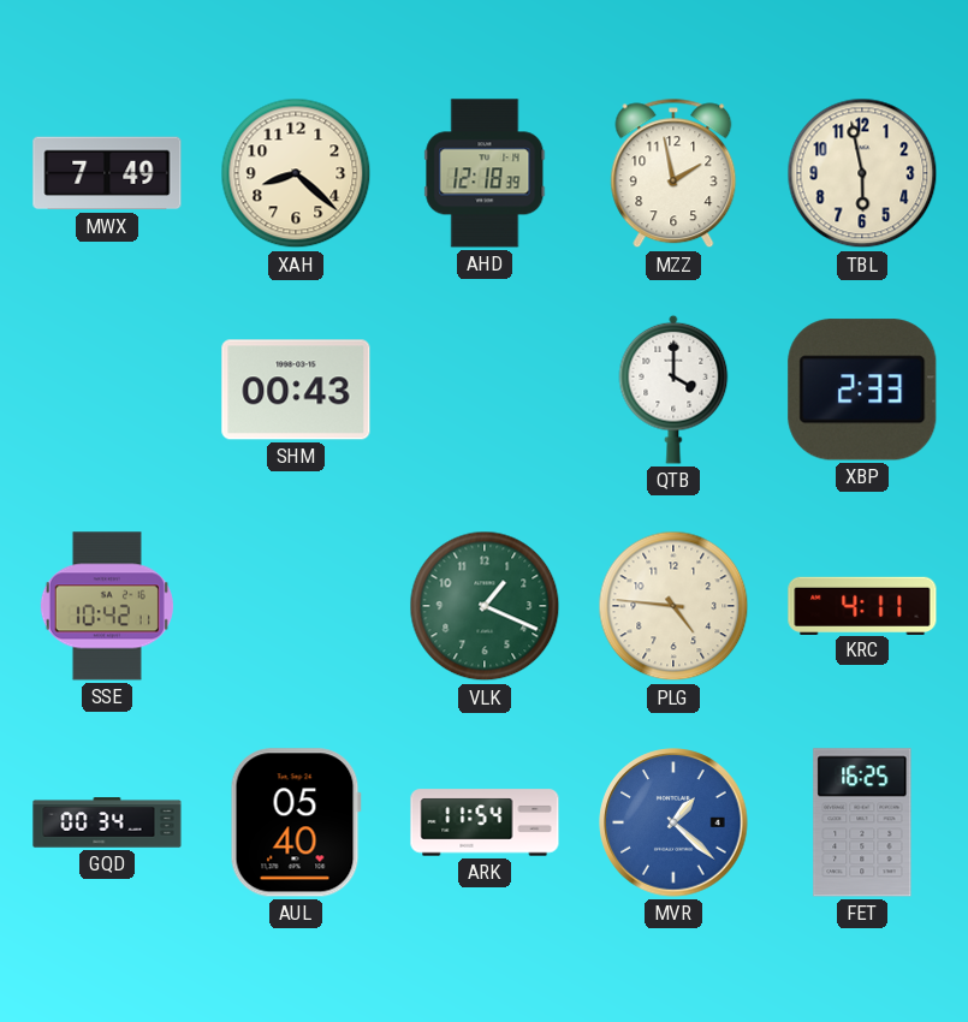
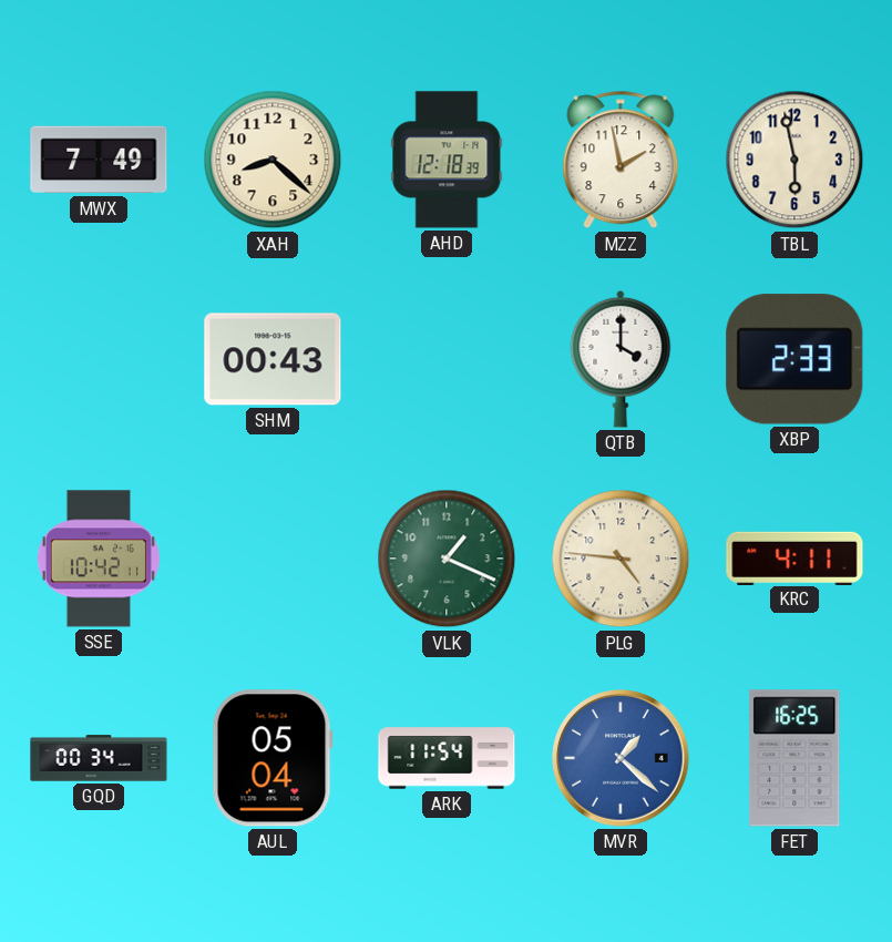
AUL: 05:40 -> 05:04 (273, 758)
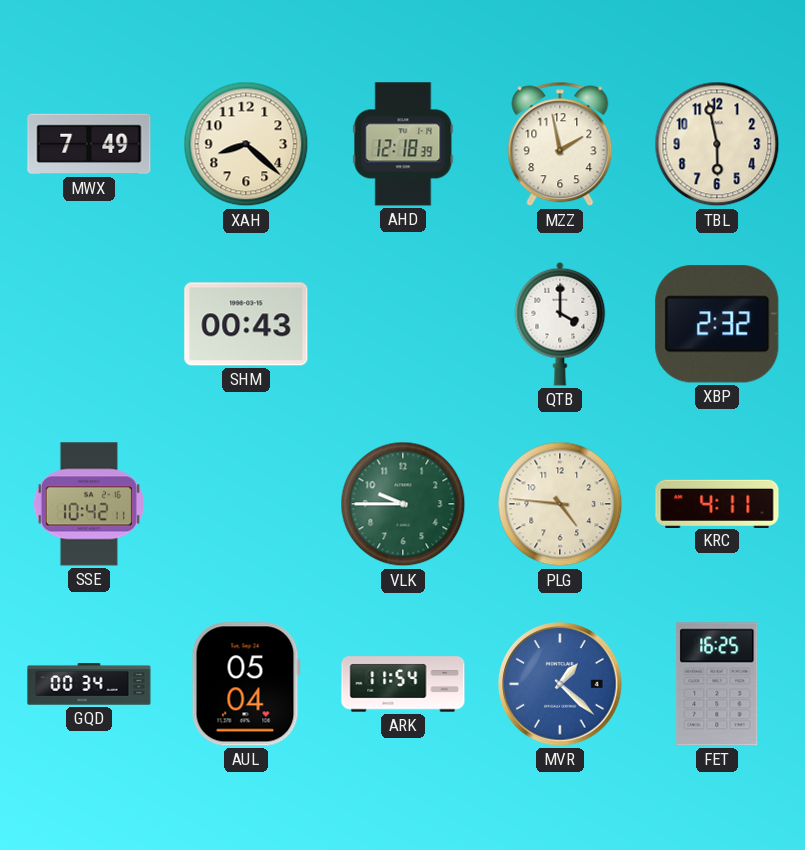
XBP: 2:33 -> 2:32 (717, 324)
VLK: 1:19 -> 9:45 (403, 504)
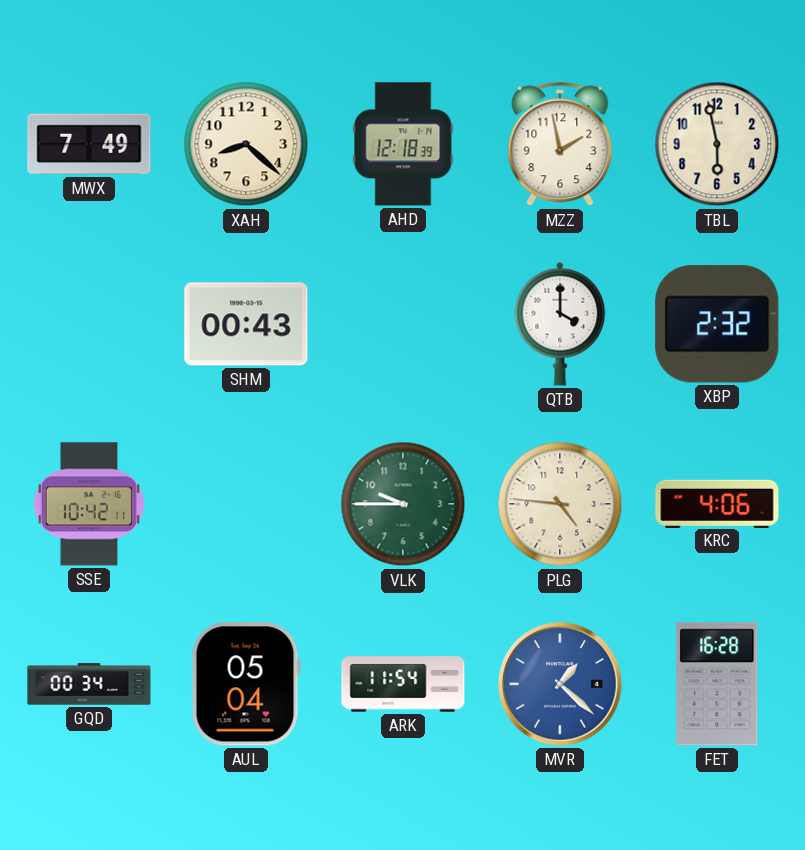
KRC: 4:11 -> 4:06 (717, 503)
FET: 16:25 -> 16:28 (717, 684)
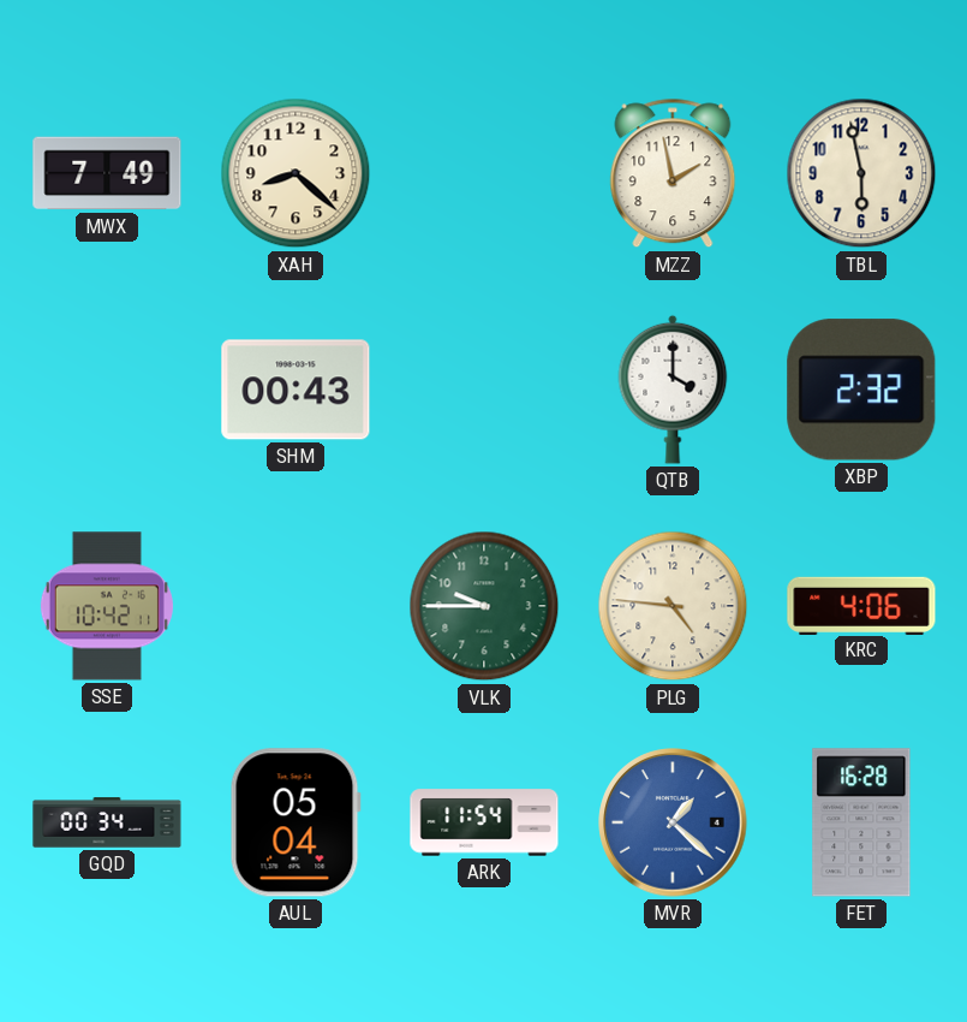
AHD: 12:18 -> none (403, 144)
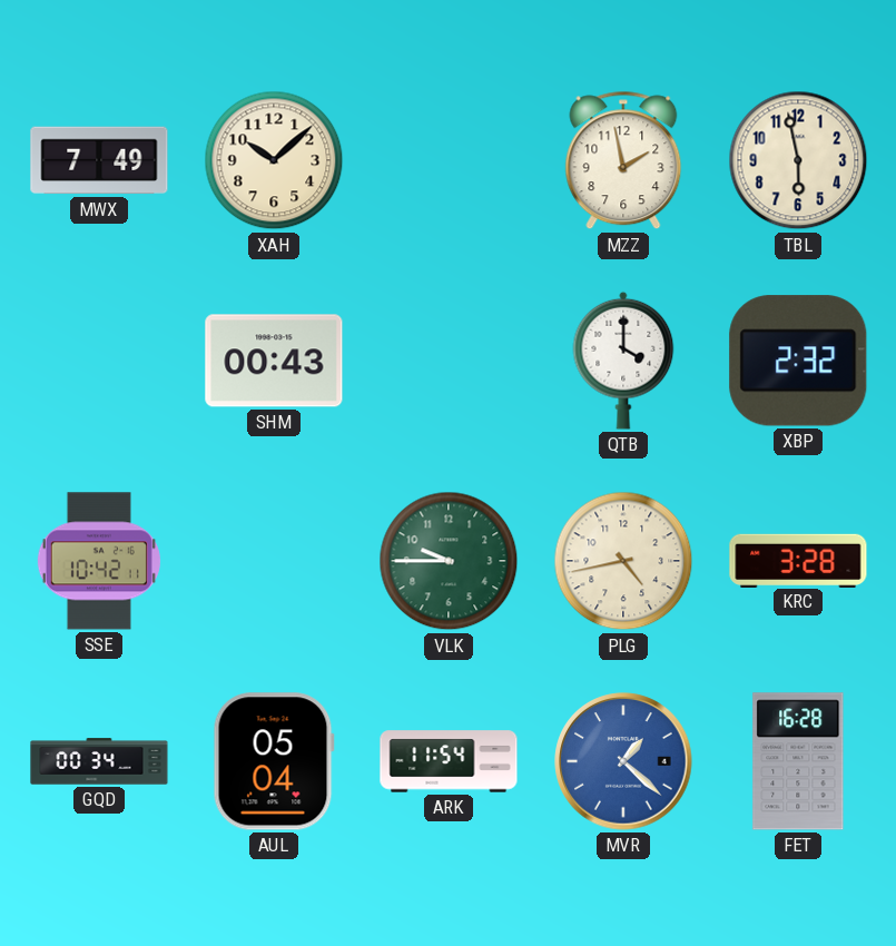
XAH: 8:22 -> 10:08 (274, 160)
PLG: 4:46 -> 4:43 (623, 561)
KRC: 4:06 -> 3:28 (798, 560)
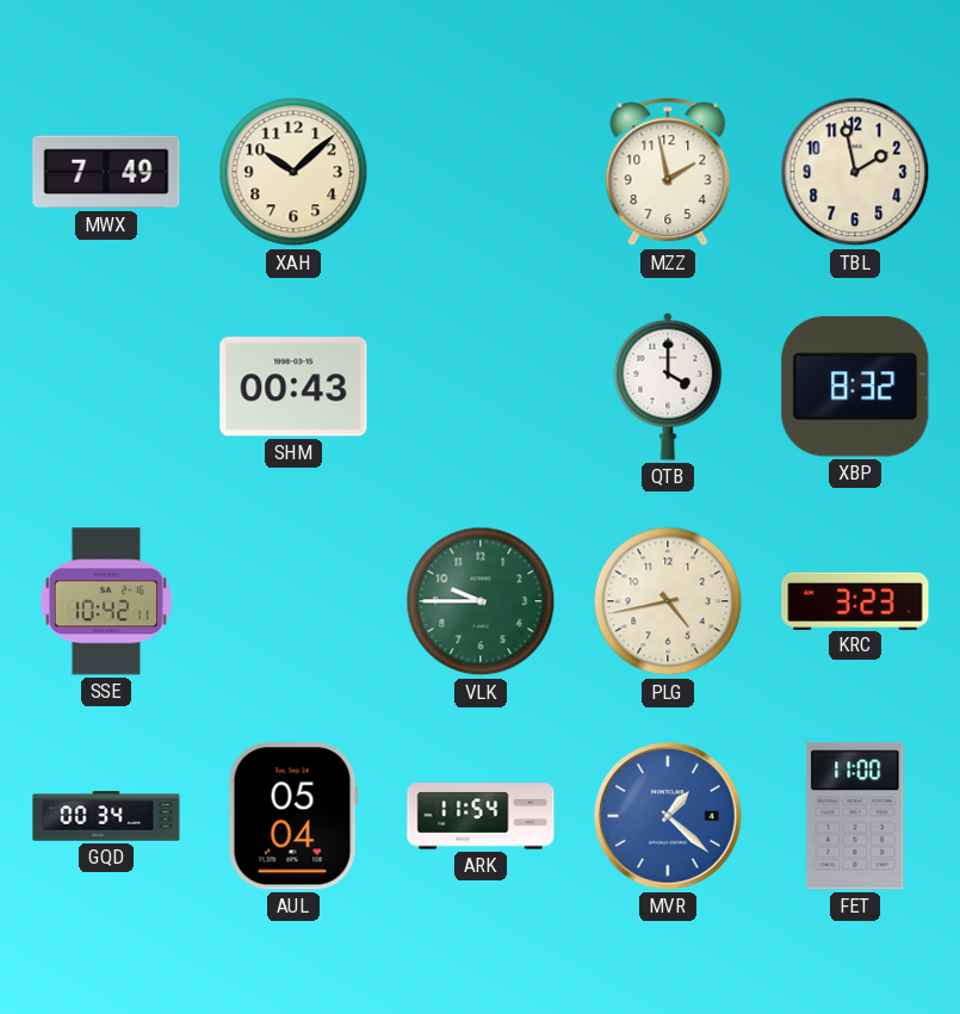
TBL: 5:58 -> 1:58 (855, 172)
XBP: 2:32 -> 8:32 (855, 387)
KRC: 3:28 -> 3:23 (855, 600)
FET: 16:28 -> 11:00 (855, 816)
